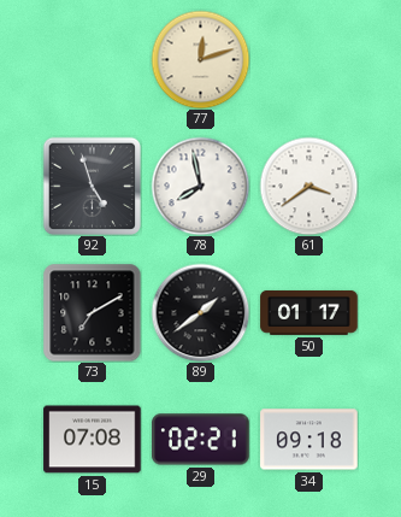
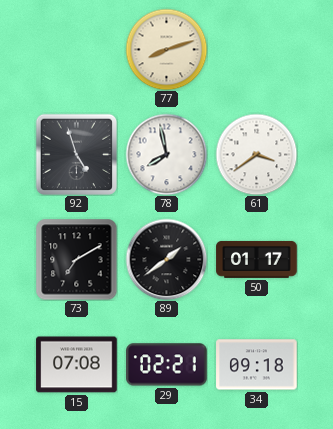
77: 12:12 -> 8:12 (166, 49)
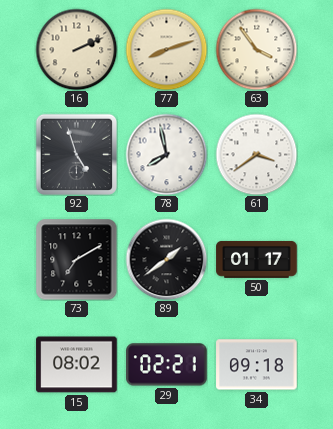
16: none -> 2:11 (76, 49)
63: none -> 3:54 (256, 49)
15: 07:08 -> 08:02 (77, 365)
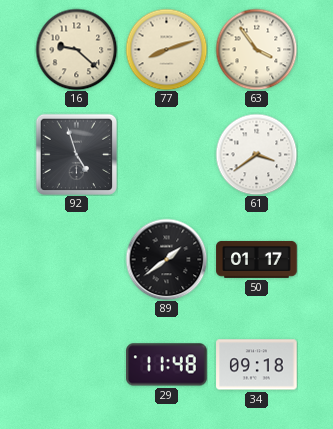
16: 2:11 -> 9:22 (76, 49)
78: 7:58 -> none (166, 154)
73: 7:10 -> none (76, 259)
15: 08:02 -> none (77, 365)
29: 02:21 -> 11:48 (167, 365)
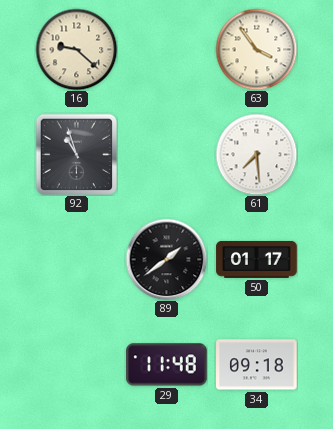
77: 8:12 -> none (166, 49)
92: 4:57 -> 10:57 (76, 154)
61: 3:39 -> 7:29 (256, 154)
